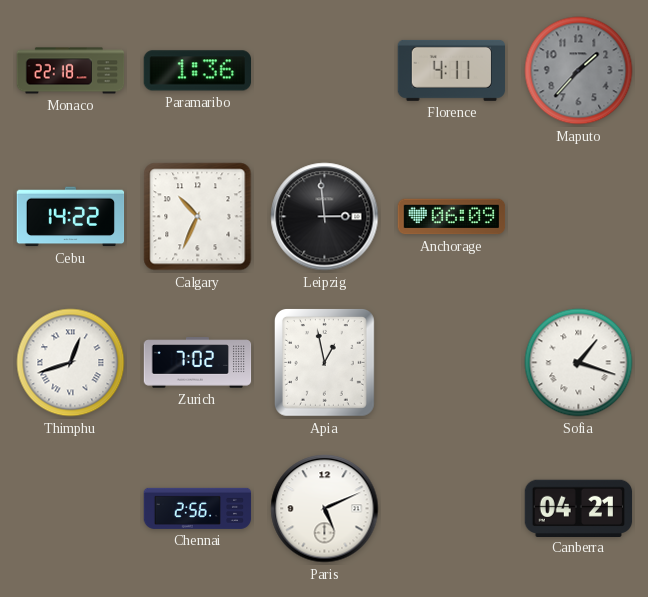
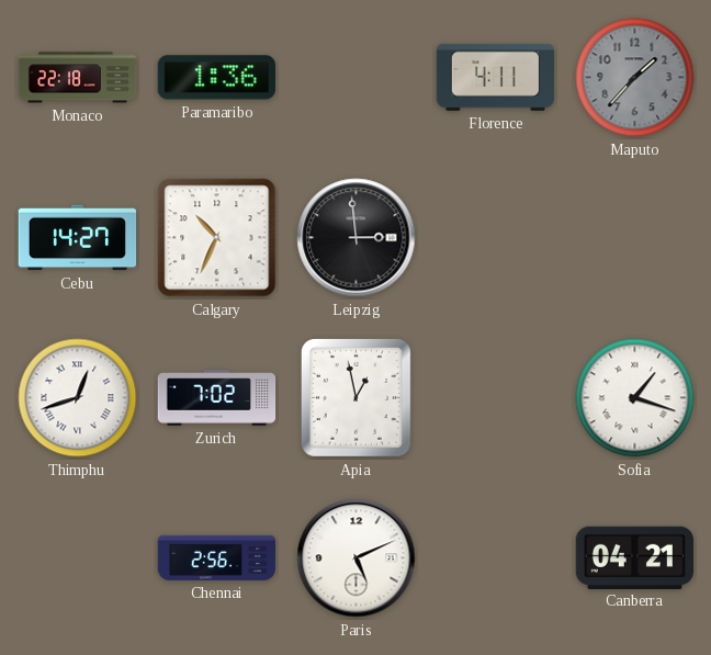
Cebu: 14:22 -> 14:27 (78, 238)
Anchorage: 06:09 -> none (452, 217)
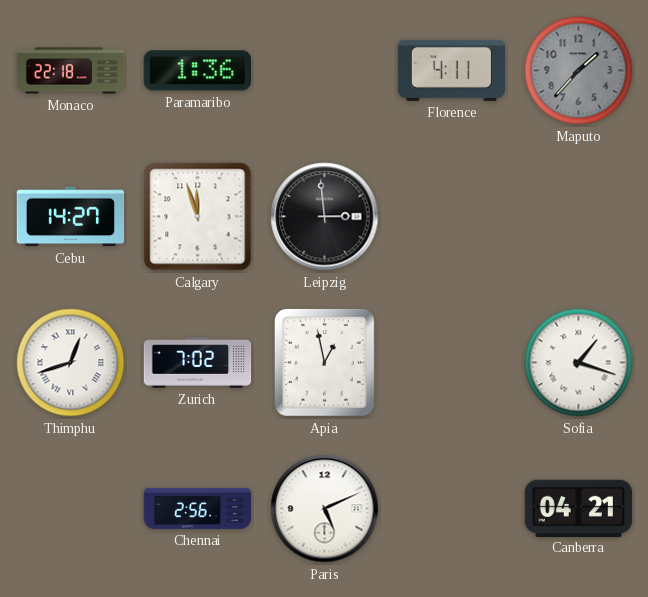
Calgary: 10:34 -> 11:57 (198, 217)
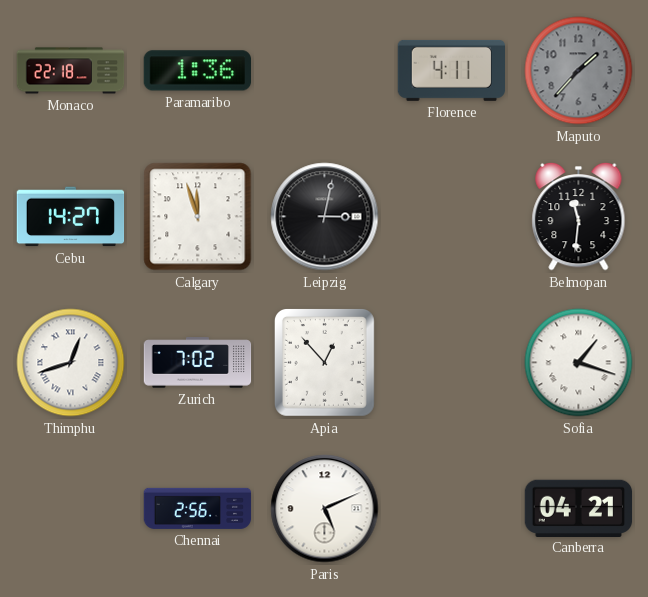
Leipzig: 2:59 -> 3:02 (325, 217)
Belmopan: none -> 11:31 (579, 216)
Apia: 12:58 -> 12:53 (324, 362)
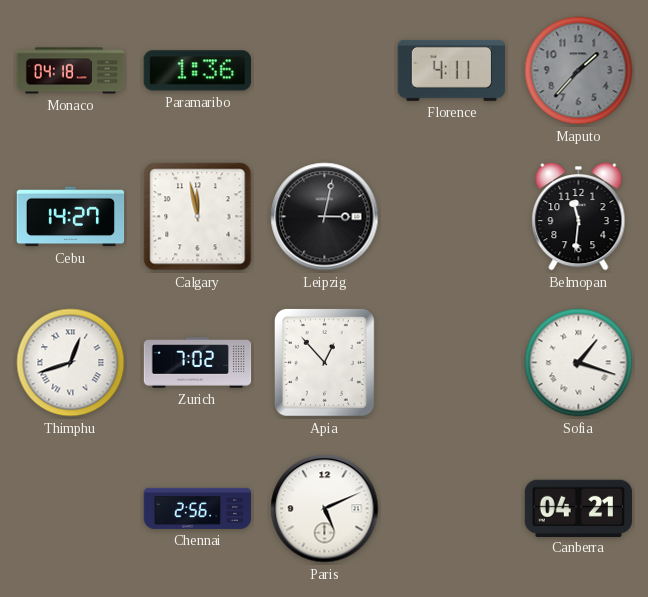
Monaco: 22:18 -> 04:18 (71, 71)
Calgary: 11:57 -> 11:58 (198, 217)
